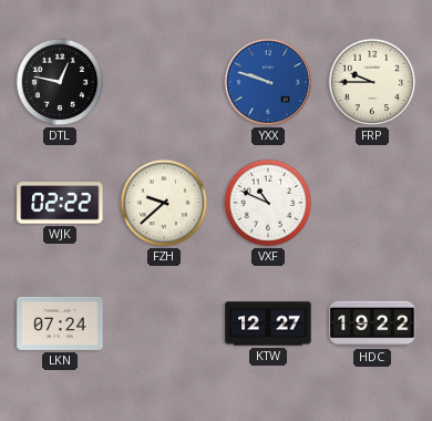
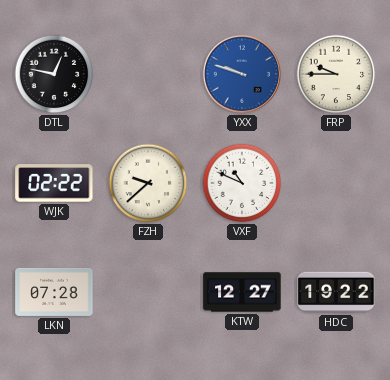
LKN: 07:24 -> 07:28 (54, 292)
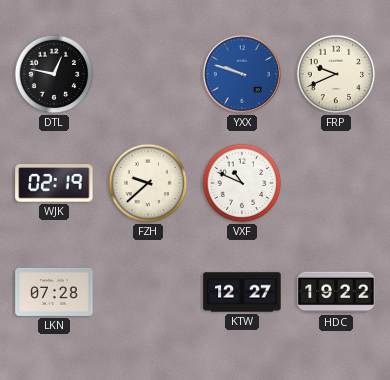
FRP: 9:45 -> 9:41 (336, 74)
WJK: 02:22 -> 02:19 (54, 183)
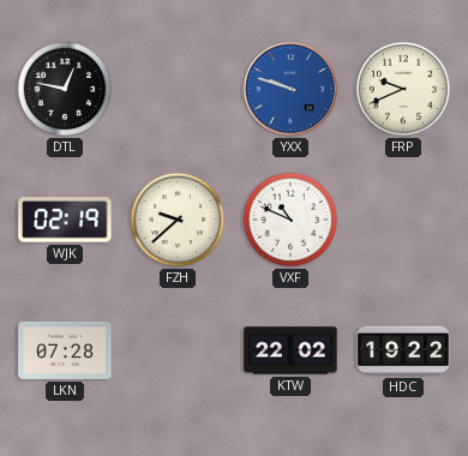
KTW: 12:27 -> 22:02 (290, 350)
